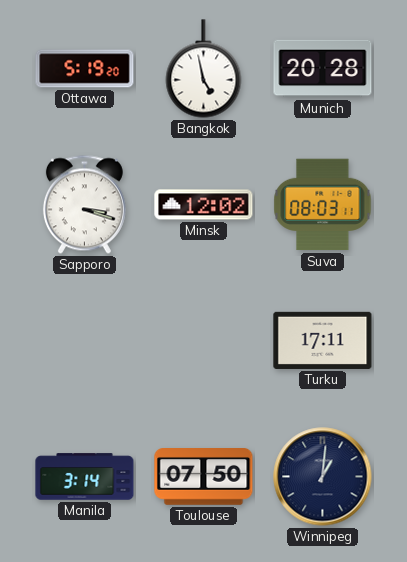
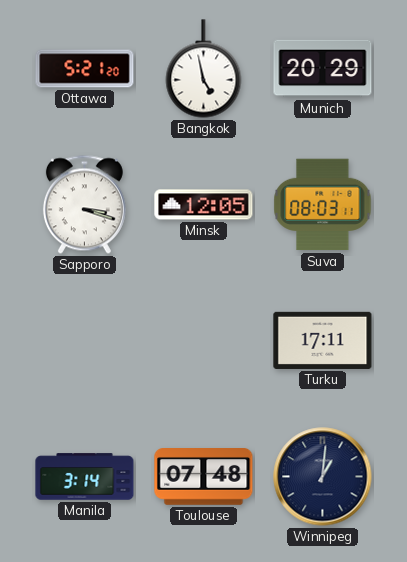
Ottawa: 5:19 -> 5:21 (85, 69)
Munich: 20:28 -> 20:29 (323, 69)
Minsk: 12:02 -> 12:05 (204, 205)
Toulouse: 07:50 -> 07:48 (204, 477)
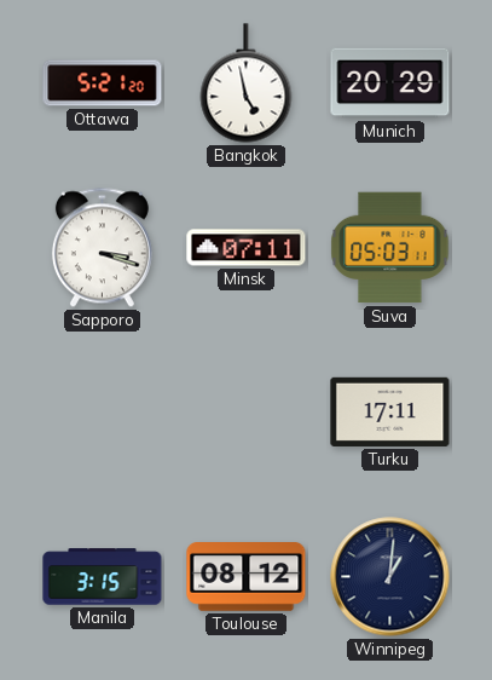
Minsk: 12:05 -> 07:11 (247, 248)
Suva: 08:03 -> 05:03 (390, 248)
Manila: 3:14 -> 3:15 (103, 577)
Toulouse: 07:48 -> 08:12 (247, 577)
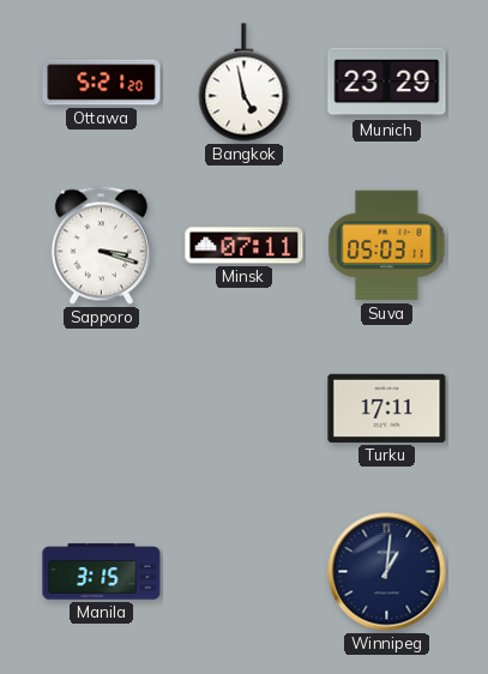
Munich: 20:29 -> 23:29 (387, 83)
Toulouse: 08:12 -> none (247, 577)
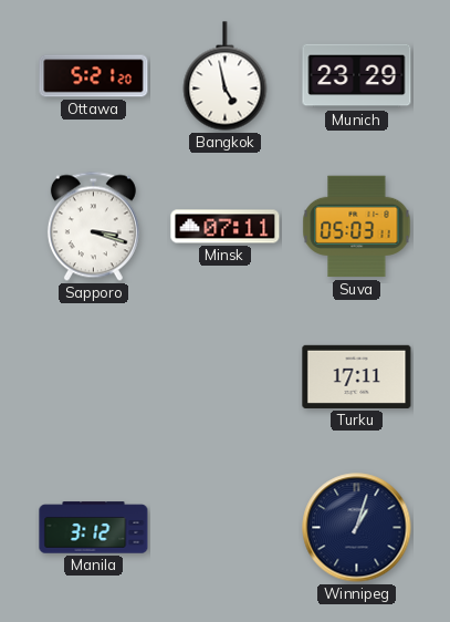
Manila: 3:15 -> 3:12 (94, 528)
Winnipeg: 1:01 -> 1:03 (357, 528)
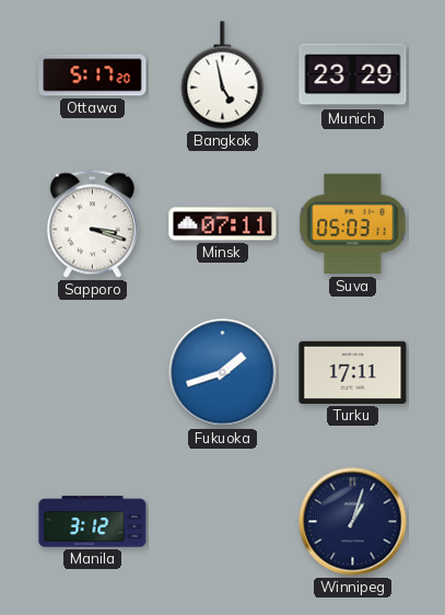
Ottawa: 5:21 -> 5:17 (93, 76)
Fukuoka: none -> 1:42 (223, 373)
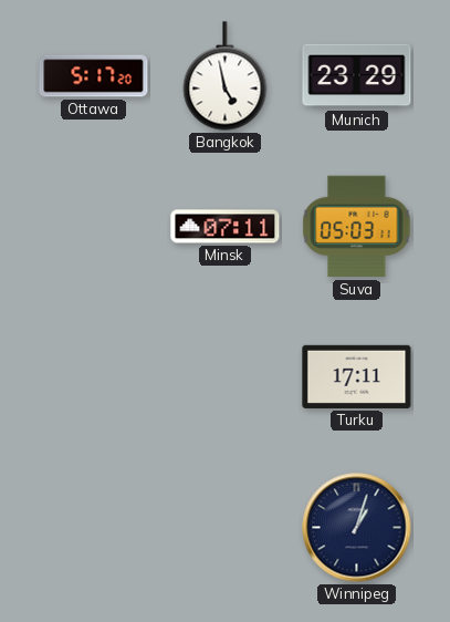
Sapporo: 3:18 -> none (92, 224)
Fukuoka: 1:42 -> none (223, 373)
Manila: 3:12 -> none (93, 522)
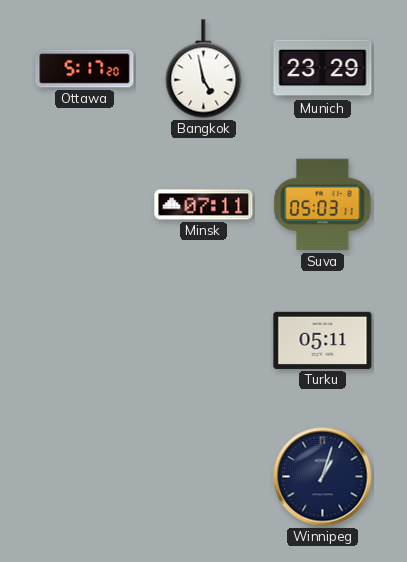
Turku: 17:11 -> 05:11 (323, 340)
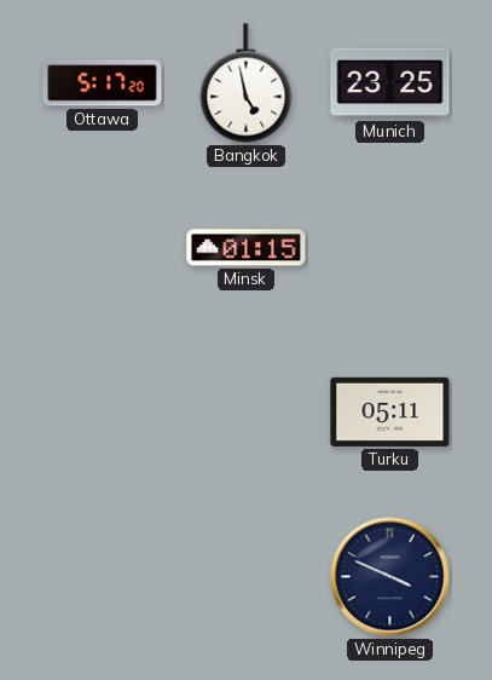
Munich: 23:29 -> 23:25 (390, 83)
Minsk: 07:11 -> 01:15 (247, 248)
Suva: 05:03 -> none (323, 205)
Winnipeg: 1:03 -> 3:49 (390, 577)
